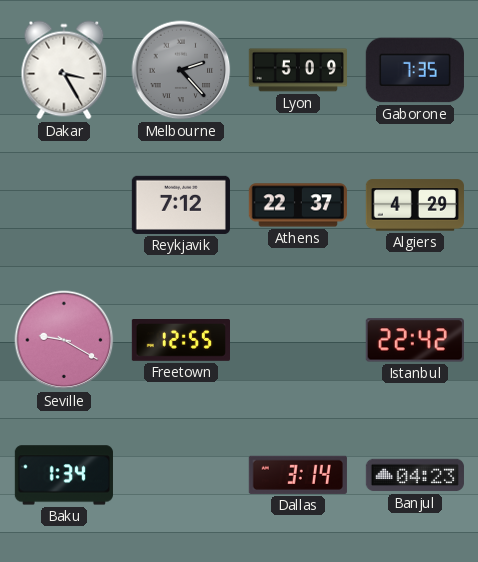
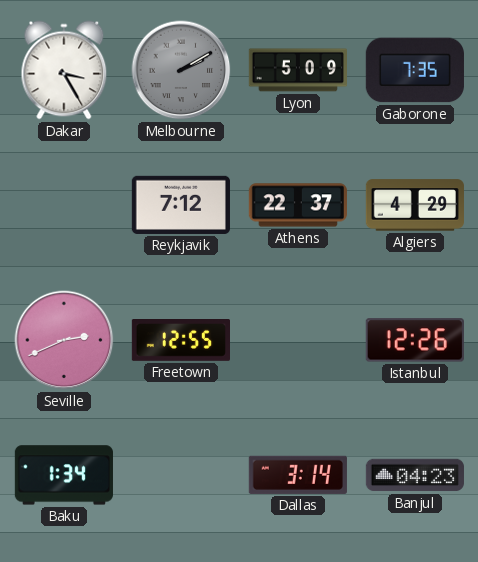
Melbourne: 2:23 -> 2:10 (181, 70)
Seville: 9:20 -> 2:41 (64, 340)
Istanbul: 22:42 -> 12:26 (415, 340)
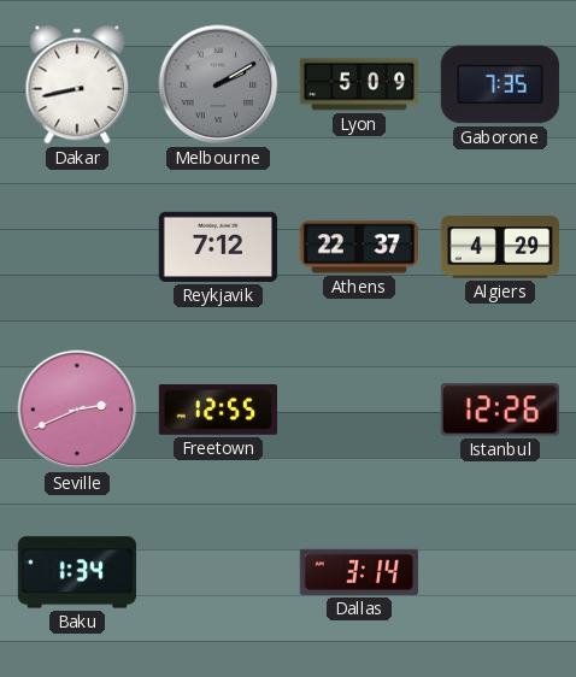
Dakar: 3:25 -> 8:43 (77, 84)
Banjul: 04:23 -> none (414, 475)
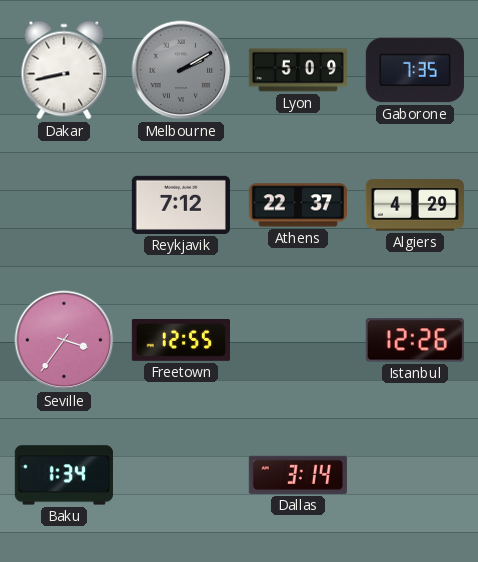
Seville: 2:41 -> 3:36 (64, 340)
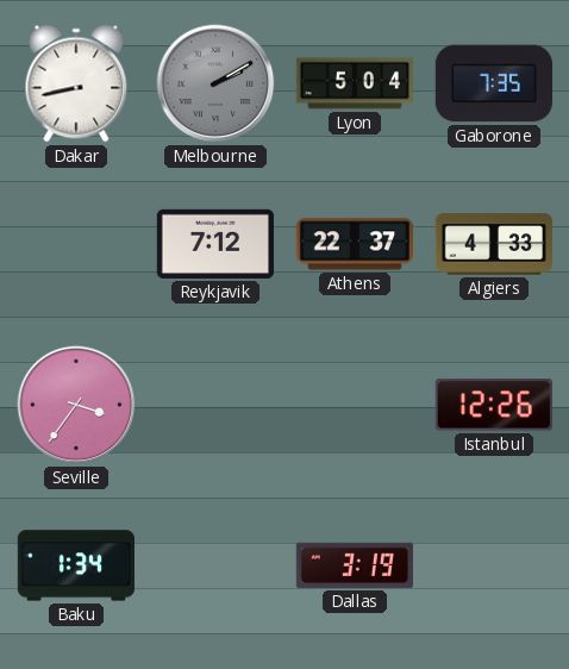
Lyon: 5:09 -> 5:04 (354, 83)
Algiers: 4:29 -> 4:33 (494, 244)
Freetown: 12:55 -> none (180, 341)
Dallas: 3:14 -> 3:19 (355, 565)
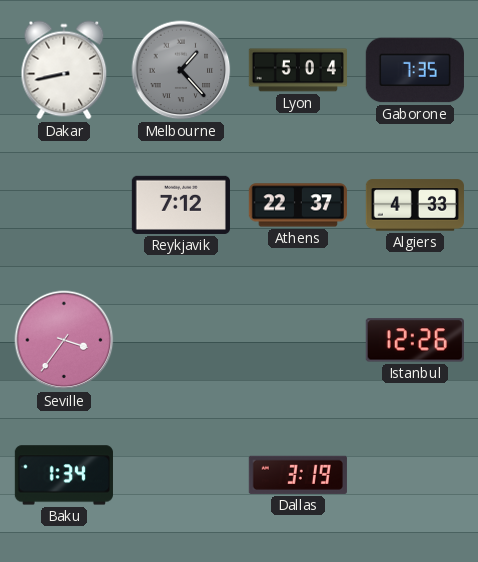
Melbourne: 2:10 -> 1:23 (181, 70)
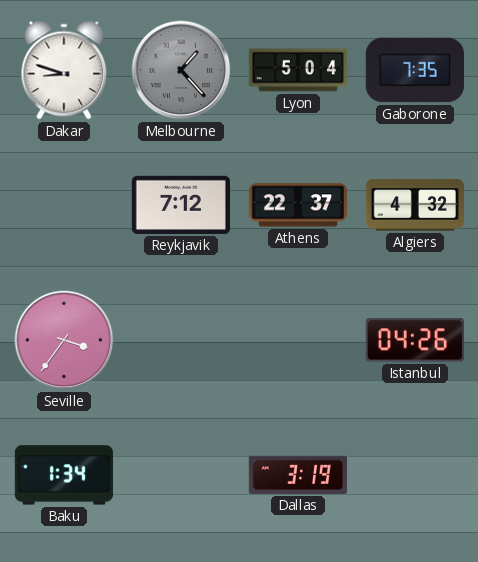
Dakar: 8:43 -> 8:48 (64, 70)
Algiers: 4:33 -> 4:32 (415, 205)
Istanbul: 12:26 -> 04:26 (415, 340)
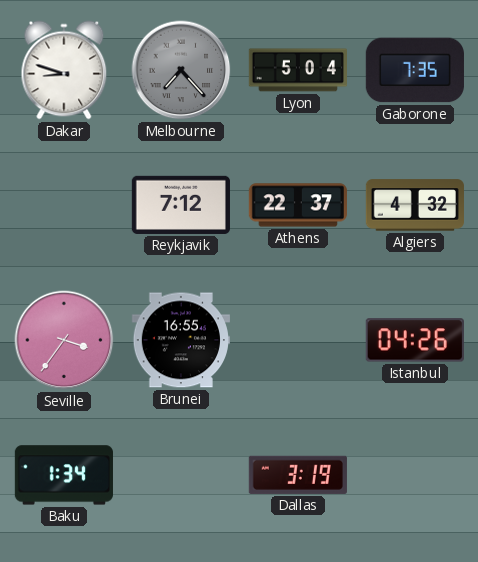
Melbourne: 1:23 -> 7:23 (181, 70)
Brunei: none -> 16:55 (181, 340)
